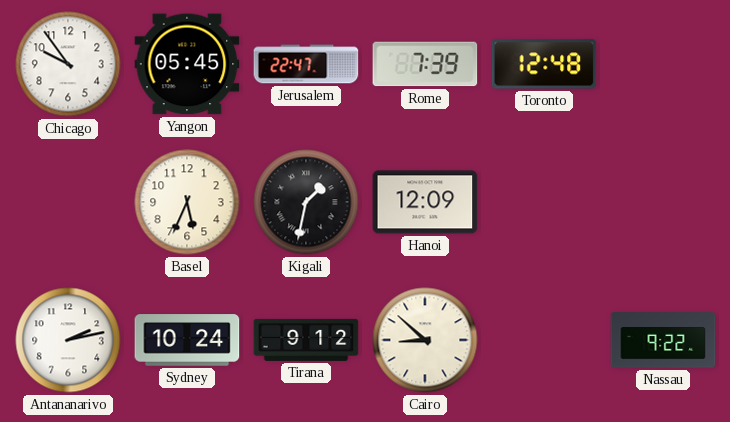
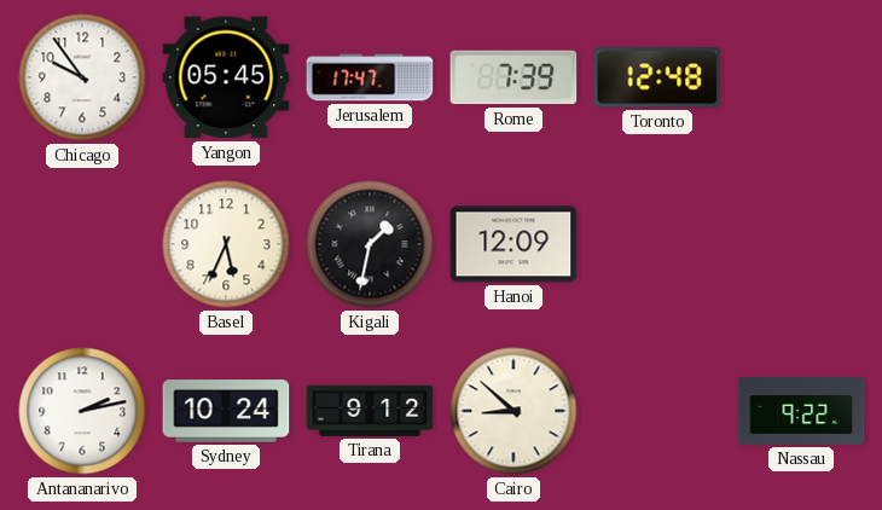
Jerusalem: 22:47 -> 17:47 (370, 77)
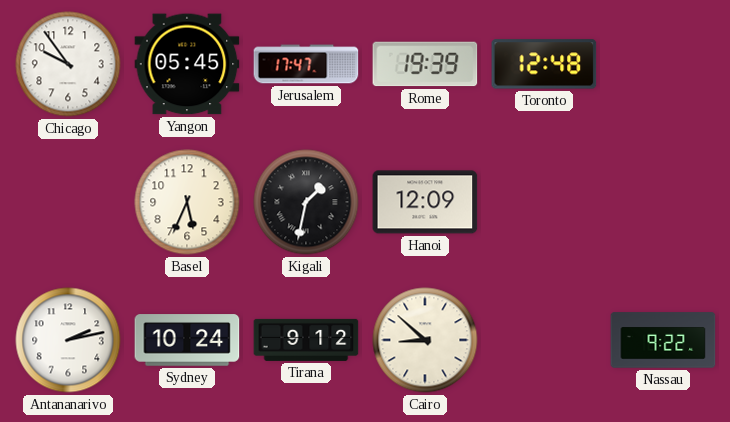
Rome: 7:39 -> 19:39 (425, 64)
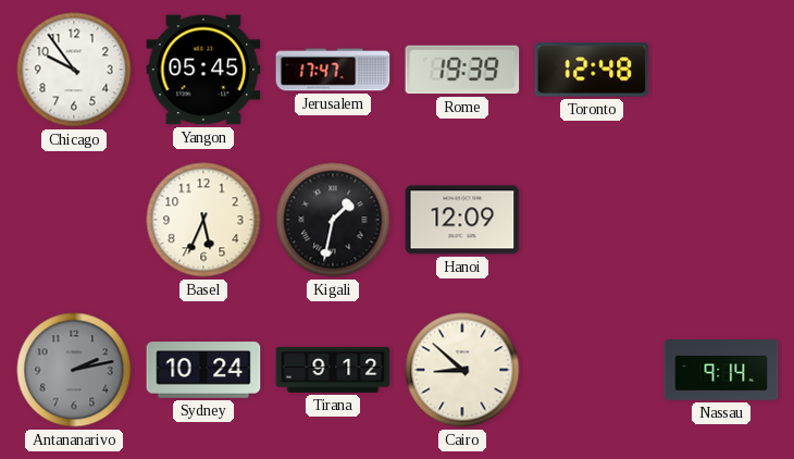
Antananarivo dial: white -> grey (74, 370)
Nassau: 9:22 -> 9:14 (721, 370)
